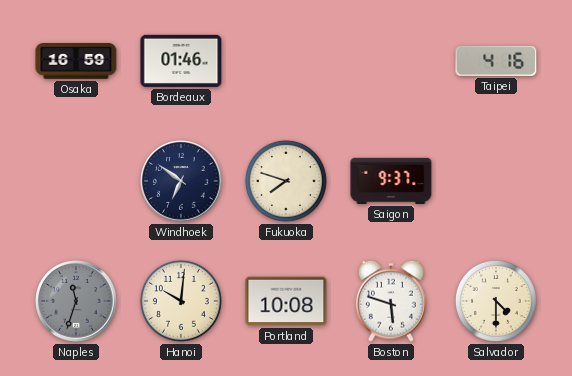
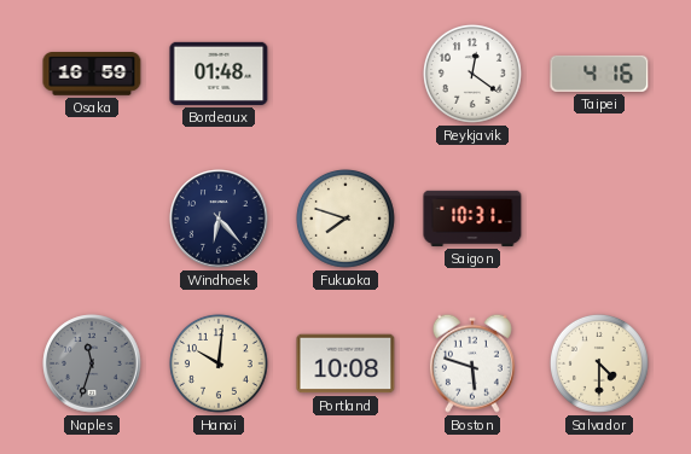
Bordeaux: 01:46 -> 01:48 (219, 74)
Reykjavik: none -> 12:21 (472, 74)
Windhoek: 6:51 -> 6:23 (219, 219)
Saigon: 9:37 -> 10:31 (472, 219)
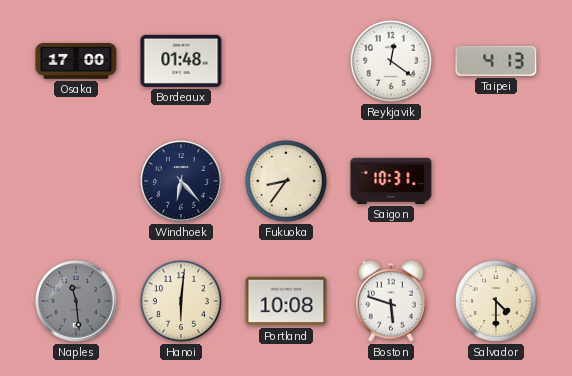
Osaka: 16:59 -> 17:00 (76, 61)
Taipei: 4:16 -> 4:13 (496, 61)
Fukuoka: 7:48 -> 8:36 (286, 181)
Naples: 11:33 -> 11:29 (76, 301)
Hanoi: 10:01 -> 6:01 (181, 301)
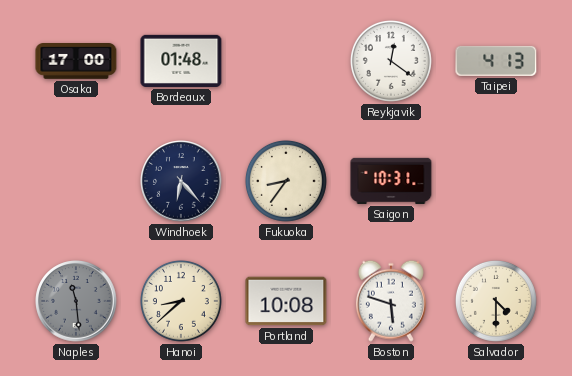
Hanoi: 6:01 -> 8:38 (181, 301)
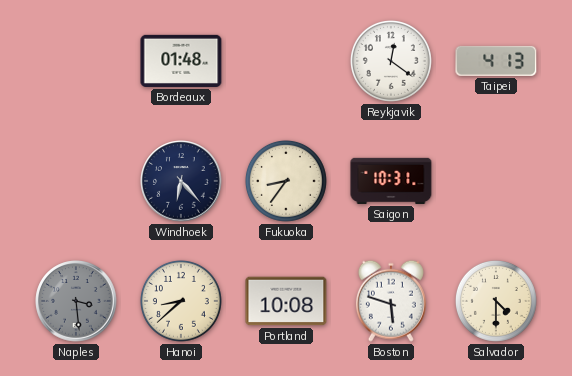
Osaka: 17:00 -> none (76, 61)
Naples: 11:29 -> 3:29 (76, 301)
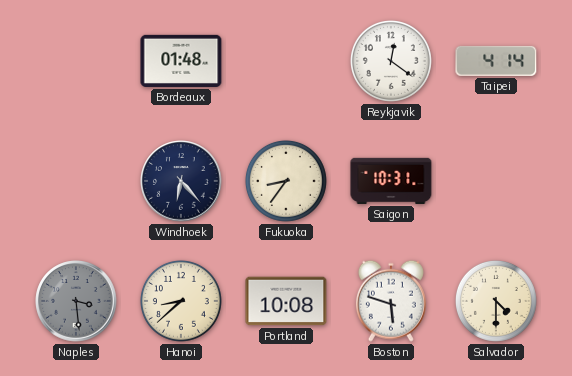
Taipei: 4:13 -> 4:14 (496, 61)
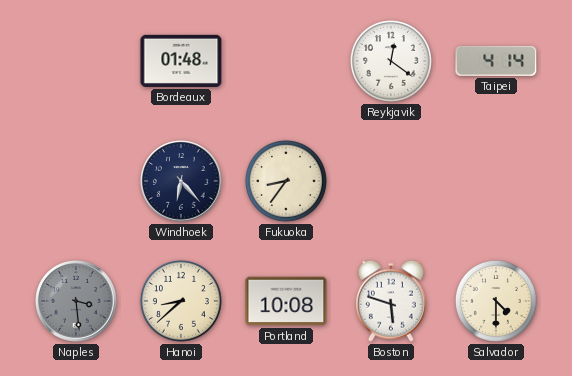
Saigon: 10:31 -> none (391, 181)
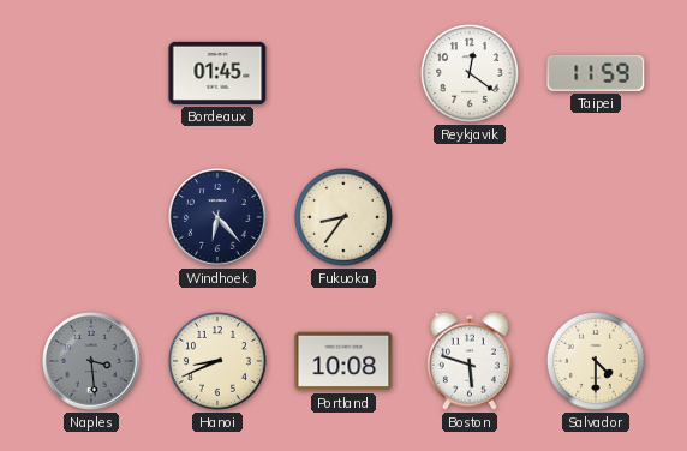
Bordeaux: 01:48 -> 01:45 (217, 73)
Taipei: 4:14 -> 11:59 (596, 73)
Hanoi: 8:38 -> 8:41 (217, 361)
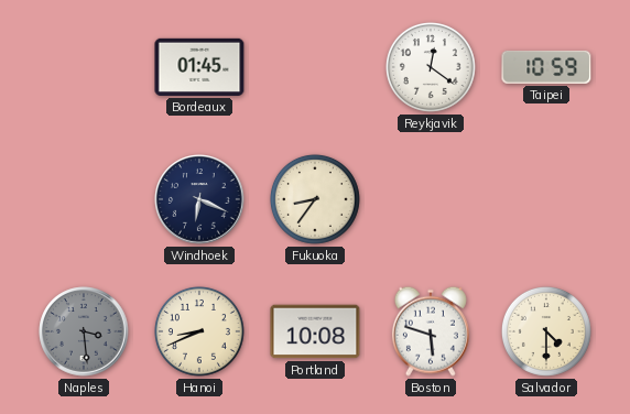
Taipei: 11:59 -> 10:59 (546, 67)
Windhoek: 6:23 -> 6:19 (199, 199)
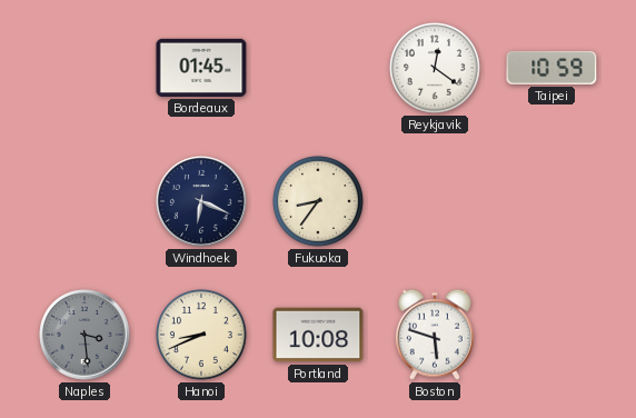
Salvador: 4:30 -> none (546, 331)
